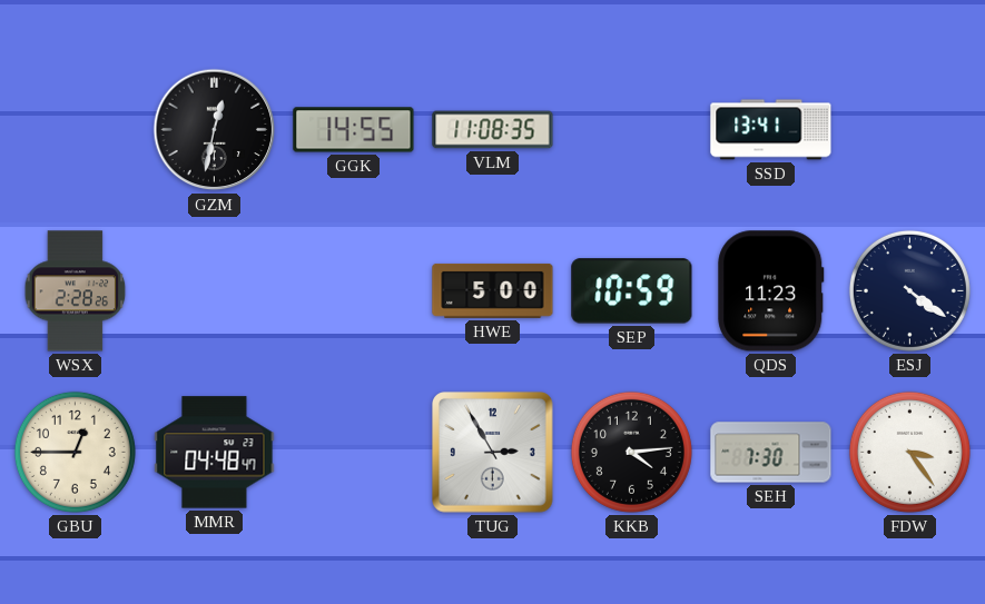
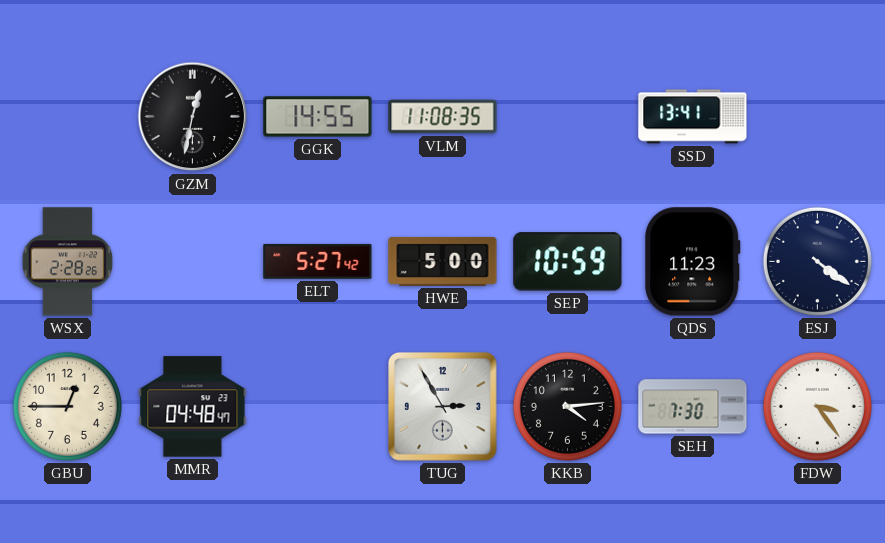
ELT: none -> 5:27 (318, 261)
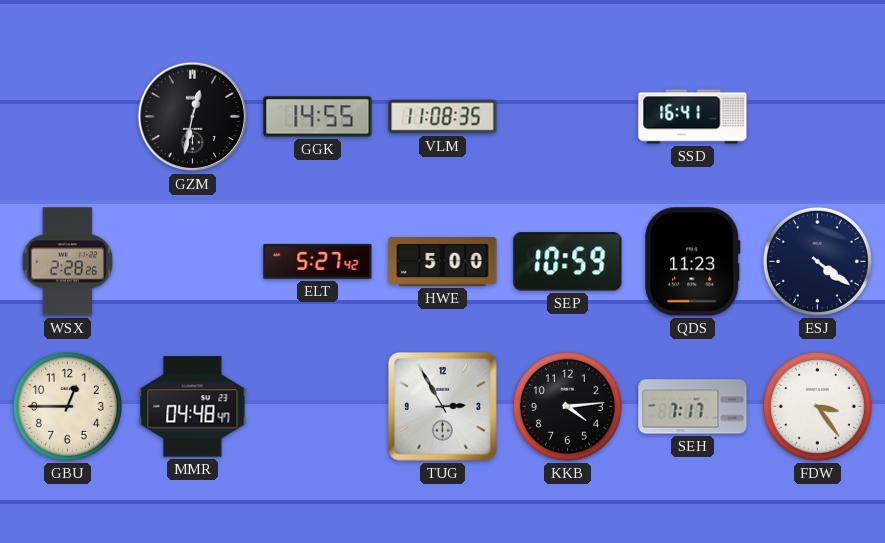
SSD: 13:41 -> 16:41 (693, 117)
SEH: 7:30 -> 7:17 (693, 407)
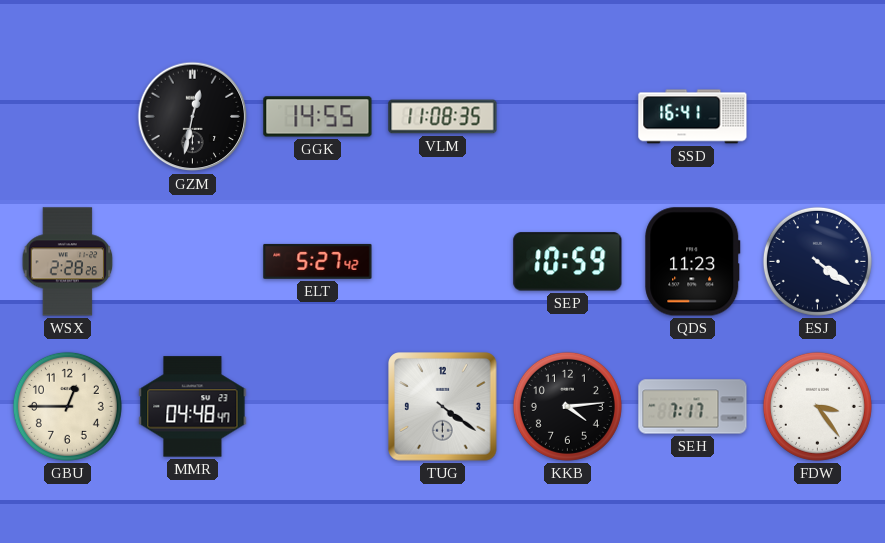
HWE: 5:00 -> none (443, 261)
TUG: 2:55 -> 4:21 (443, 407)
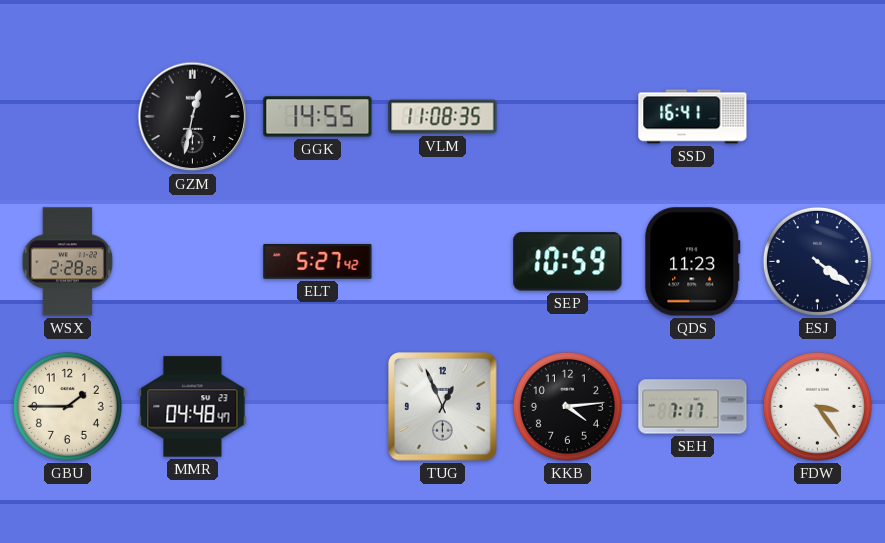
GBU: 12:45 -> 1:45 (67, 406)
TUG: 4:21 -> 12:56 (443, 407)
